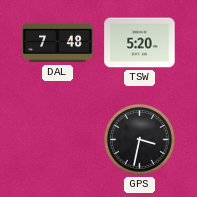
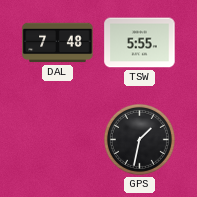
TSW: 5:20 -> 5:55 (140, 43)
GPS: 3:32 -> 1:32 (139, 139)
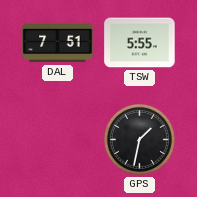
DAL: 7:48 -> 7:51 (58, 43)
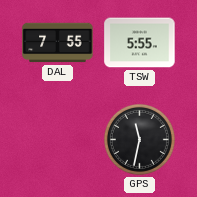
DAL: 7:51 -> 7:55 (58, 43)
GPS: 1:32 -> 11:32 (139, 139)
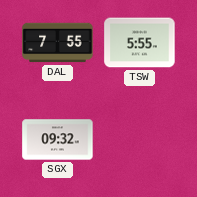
SGX: none -> 09:32 (58, 140)
GPS: 11:32 -> none (139, 139)
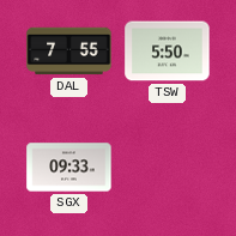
TSW: 5:55 -> 5:50 (168, 52)
SGX: 09:32 -> 09:33 (69, 168)
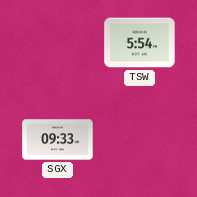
DAL: 7:55 -> none (69, 52)
TSW: 5:50 -> 5:54 (140, 43)
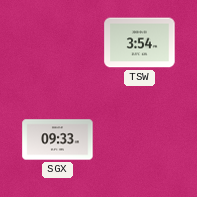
TSW: 5:54 -> 3:54 (140, 43)
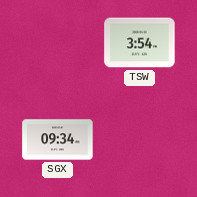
SGX: 09:33 -> 09:34 (58, 140)
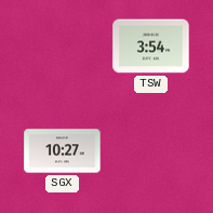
SGX: 09:34 -> 10:27 (63, 151)
